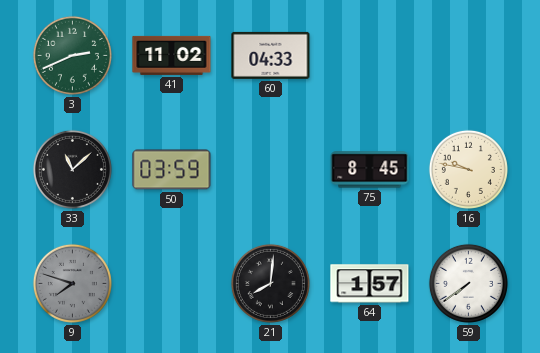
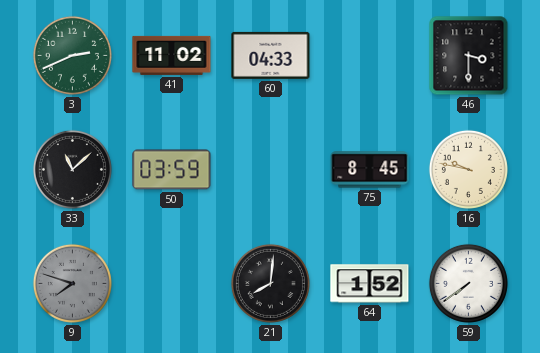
46: none -> 3:30 (469, 56)
64: 1:57 -> 1:52 (370, 284)
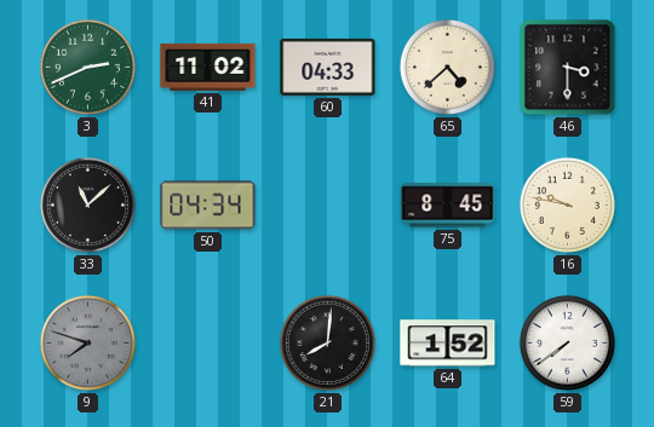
65: none -> 4:38 (447, 67)
50: 03:59 -> 04:34 (208, 206)
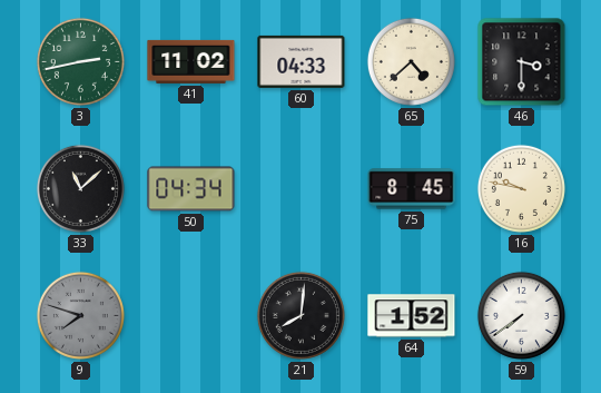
3: 2:41 -> 2:43 (80, 61)
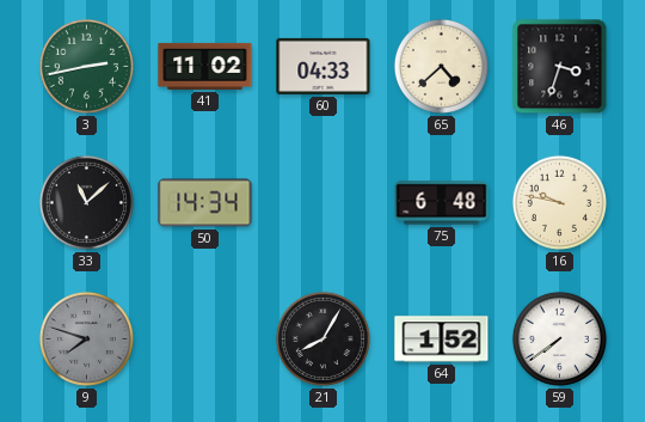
46: 3:30 -> 3:33 (560, 67)
50: 04:34 -> 14:34 (205, 203)
75: 8:45 -> 6:48 (442, 203)
21: 8:01 -> 8:05 (322, 338)
